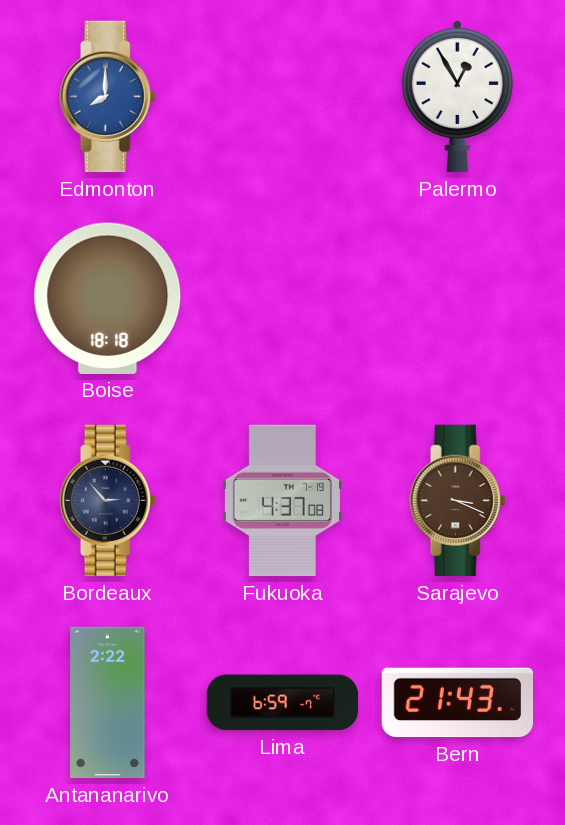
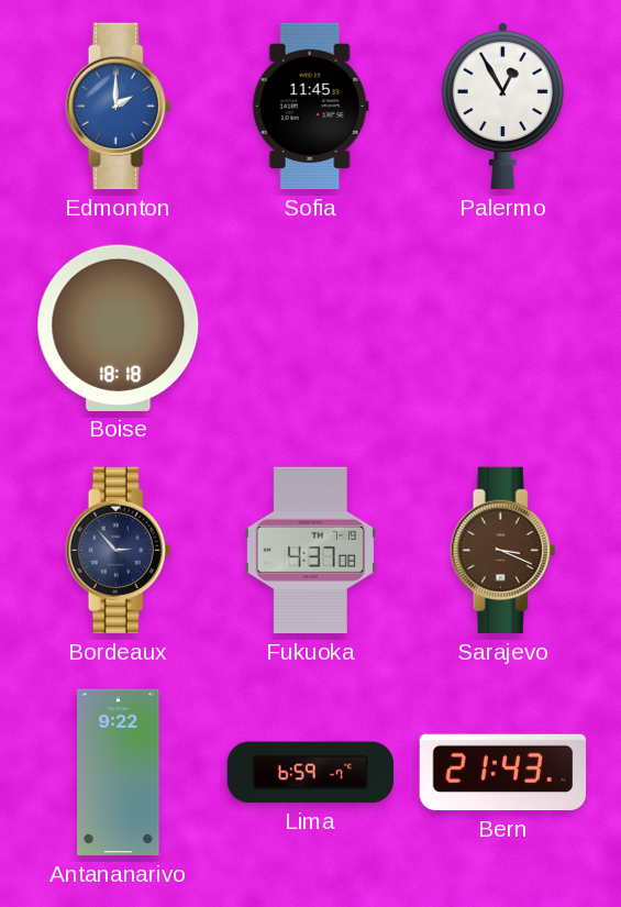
Edmonton: 8:00 -> 2:00 (119, 107)
Sofia: none -> 11:45 (310, 107)
Antananarivo: 2:22 -> 9:22 (119, 773)
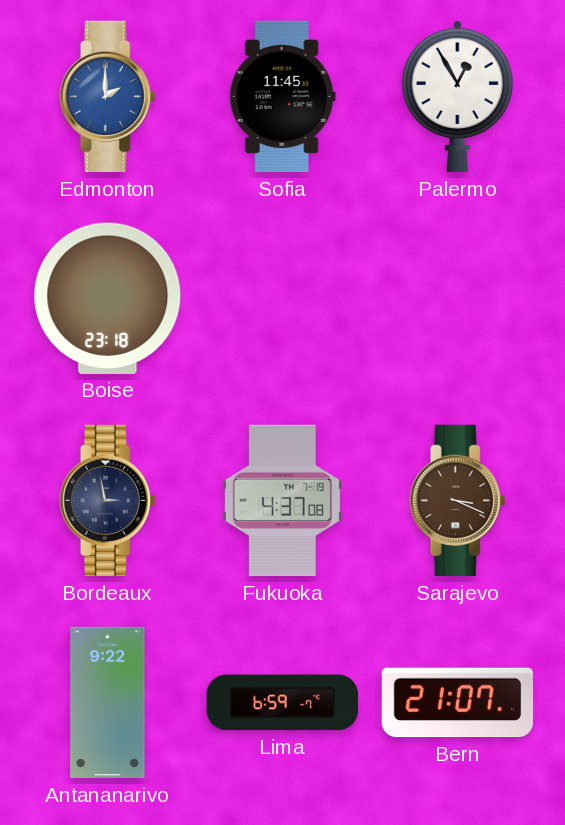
Boise: 18:18 -> 23:18 (108, 298)
Bordeaux: 2:53 -> 2:58 (108, 501)
Bern: 21:43 -> 21:07 (458, 703)
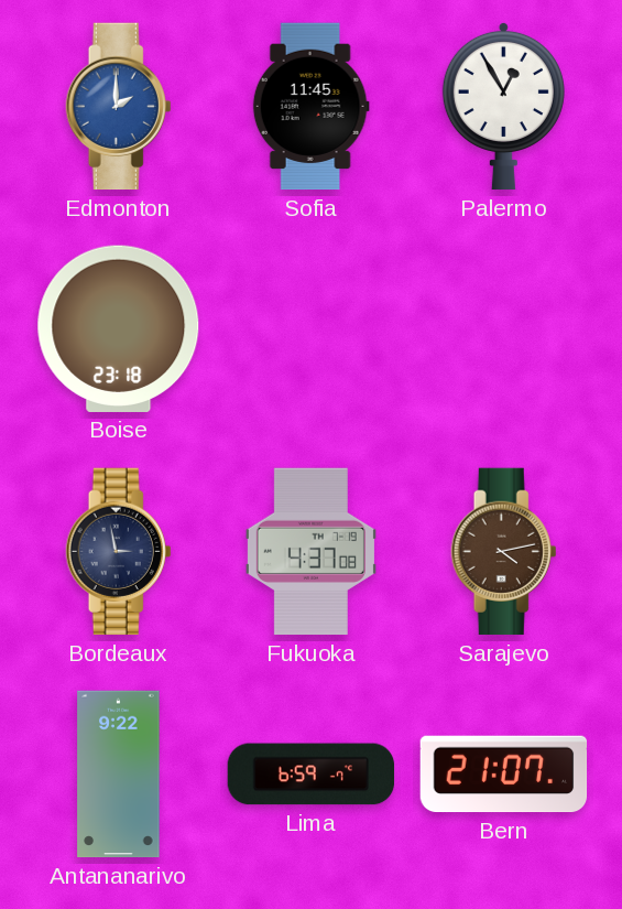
Sarajevo: 3:19 -> 4:13 (504, 552)
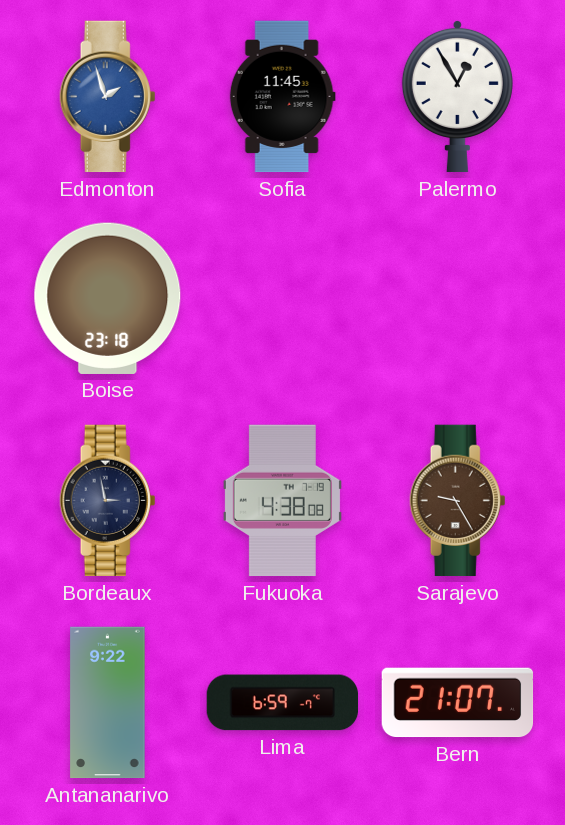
Edmonton: 2:00 -> 1:57 (108, 97)
Fukuoka: 4:37 -> 4:38 (282, 501)
Sarajevo: 4:13 -> 9:25 (458, 501)
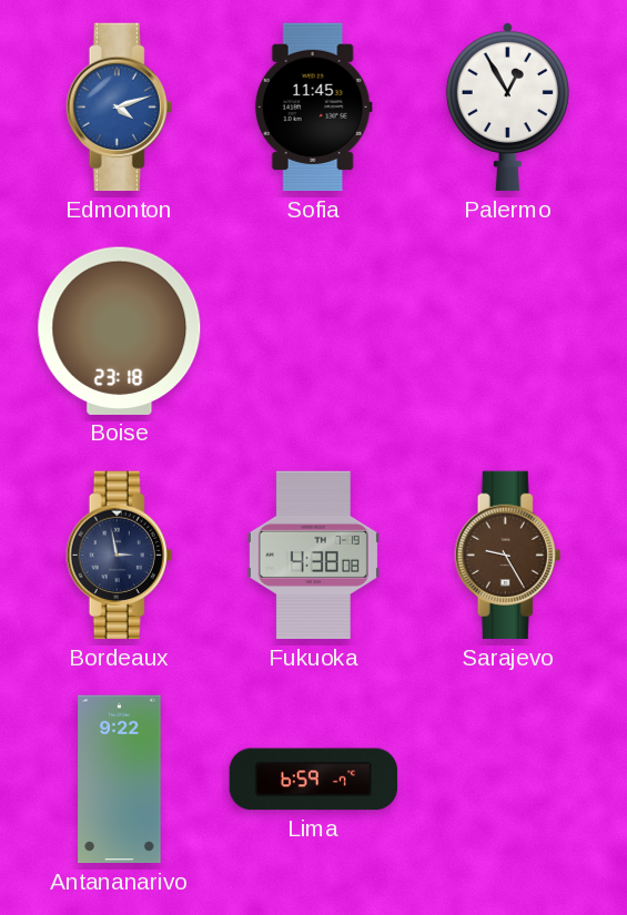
Edmonton: 1:57 -> 4:12 (120, 108)
Bern: 21:07 -> none (458, 703)
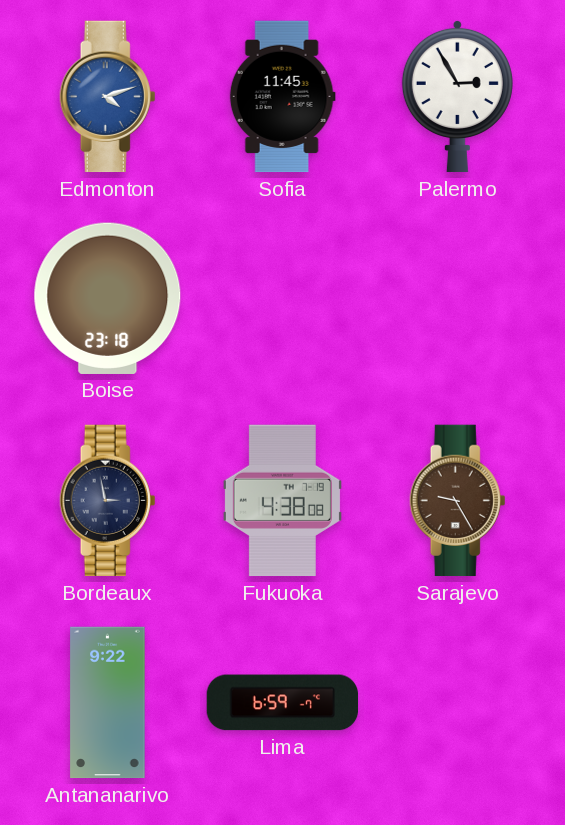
Palermo: 12:55 -> 2:55 (457, 96)
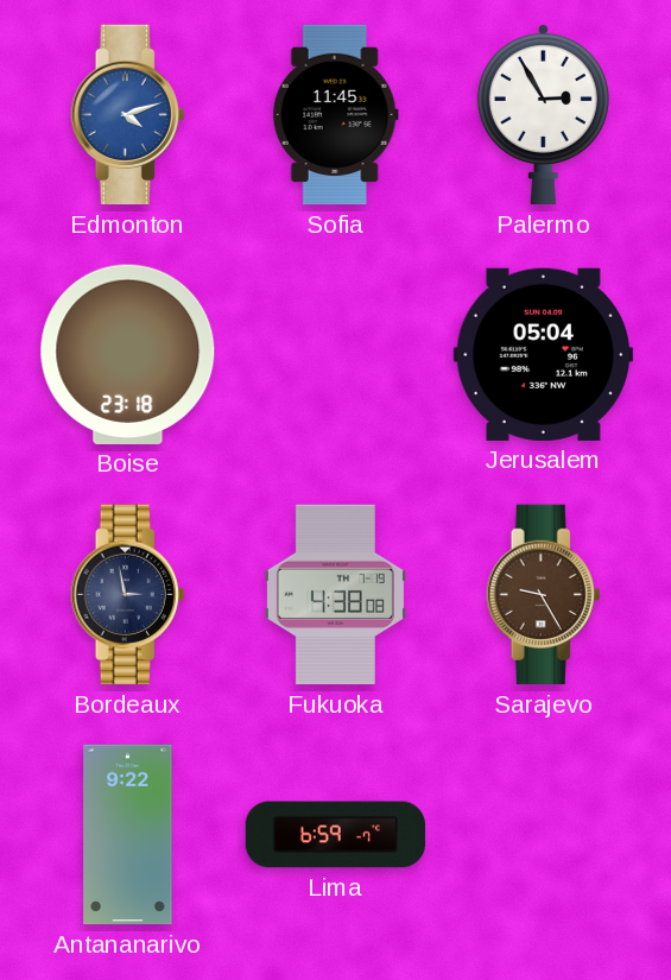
Jerusalem: none -> 05:04 (543, 354)
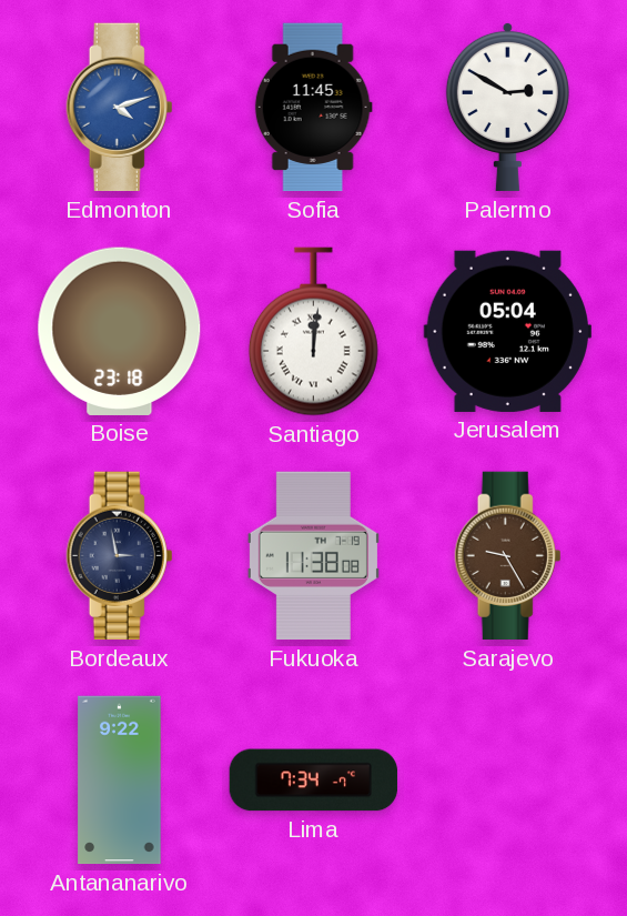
Palermo: 2:55 -> 2:50 (507, 107)
Santiago: none -> 12:01 (313, 332)
Fukuoka: 4:38 -> 11:38 (313, 556)
Lima: 6:59 -> 7:34 (314, 781)
